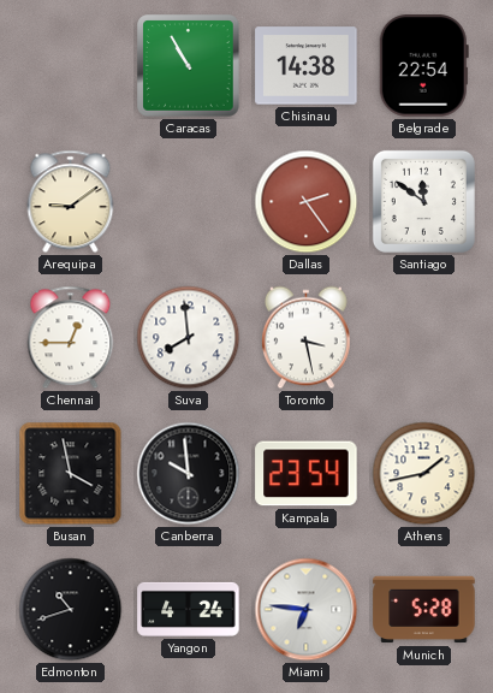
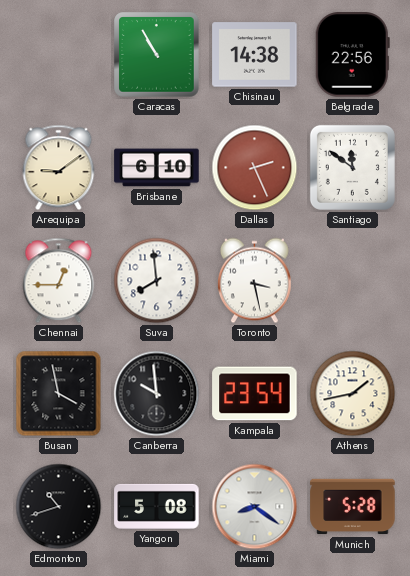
Belgrade: 22:54 -> 22:56 (352, 55)
Brisbane: none -> 6:10 (157, 168)
Dallas: 2:24 -> 2:26 (255, 168)
Yangon: 4:24 -> 5:08 (157, 506)
Miami: 6:46 -> 8:21 (255, 507)
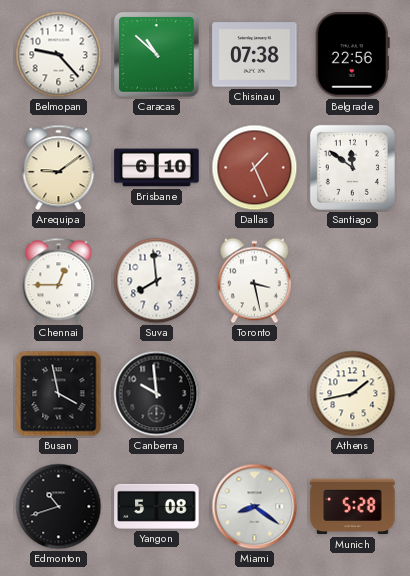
Belmopan: none -> 9:23 (59, 55)
Caracas: 10:55 -> 10:52 (157, 55)
Chisinau: 14:38 -> 07:38 (255, 55)
Dallas: 2:26 -> 1:26 (255, 168)
Kampala: 23:54 -> none (255, 394)
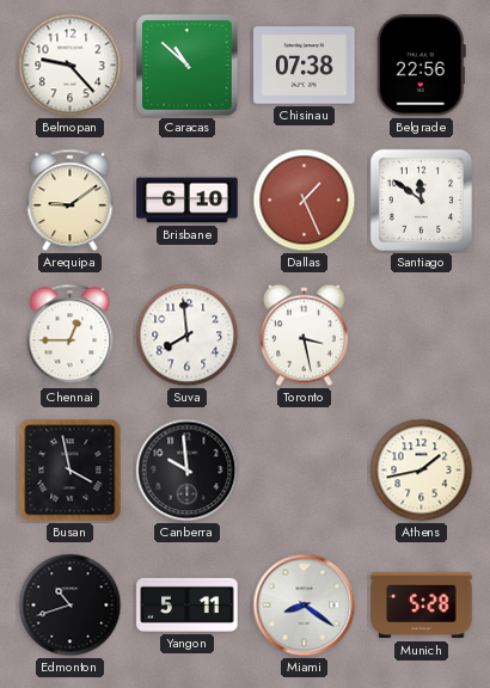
Yangon: 5:08 -> 5:11 (188, 604)
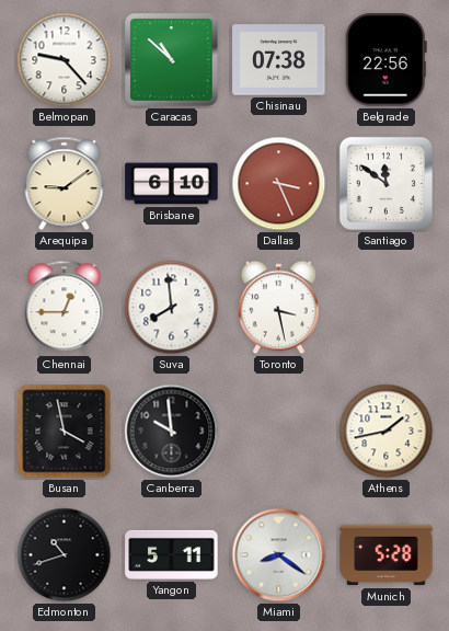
Dallas: 1:26 -> 3:26 (279, 184)
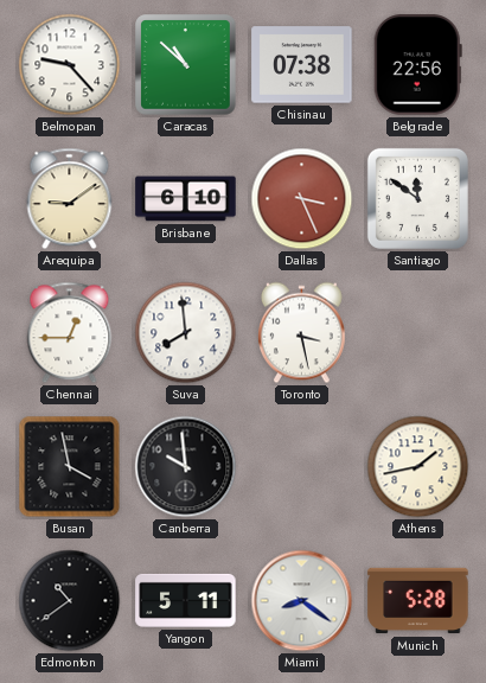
Edmonton: 10:42 -> 10:39 (70, 601)
